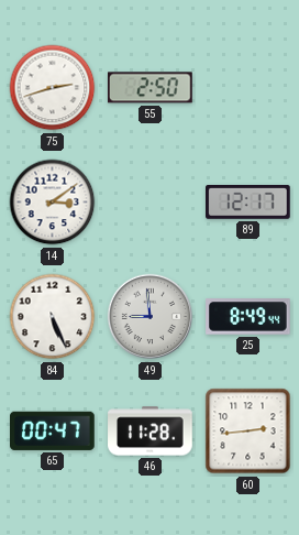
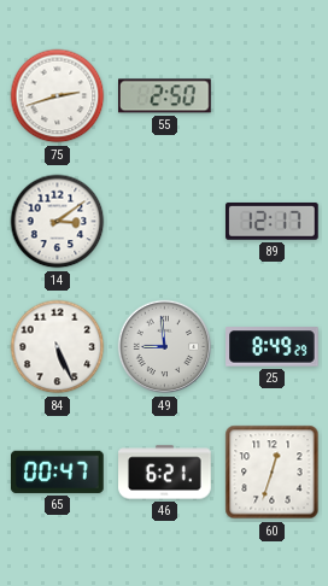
25: 8:49:44 -> 8:49:29 (273, 347)
46: 11:28 -> 6:21 (165, 473)
60: 2:44 -> 12:33 (273, 473)
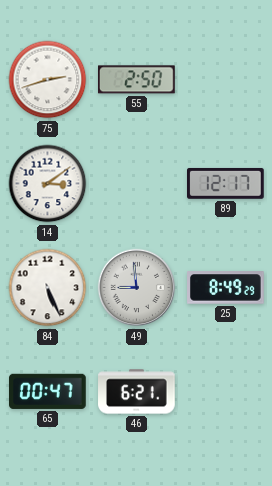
60: 12:33 -> none (273, 473)
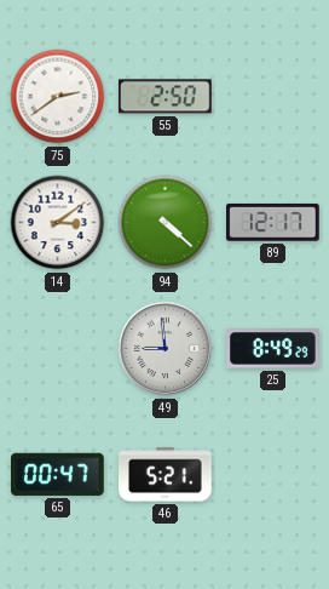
75: 2:42 -> 2:39 (58, 97)
94: none -> 4:22 (166, 223)
84: 5:26 -> none (48, 288)
46: 6:21 -> 5:21 (166, 475)
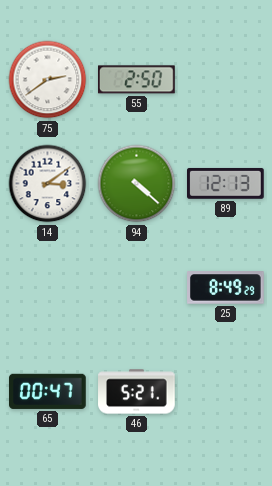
89: 12:17 -> 12:13 (226, 183)
49: 8:59 -> none (166, 349)
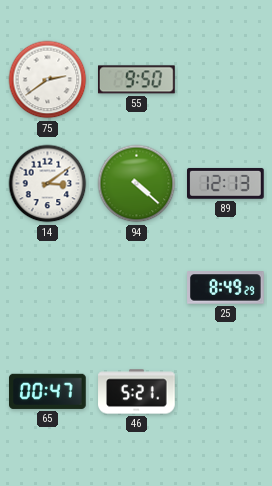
55: 2:50 -> 9:50 (137, 80)
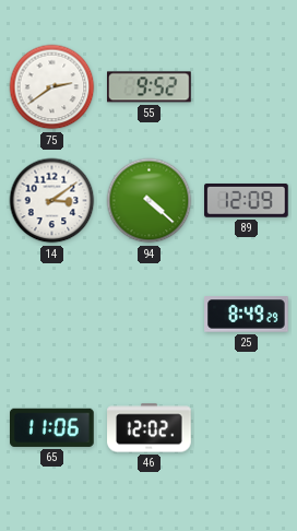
55: 9:50 -> 9:52 (150, 87)
89: 12:13 -> 12:09 (247, 200)
65: 00:47 -> 11:06 (52, 427)
46: 5:21 -> 12:02 (150, 428)
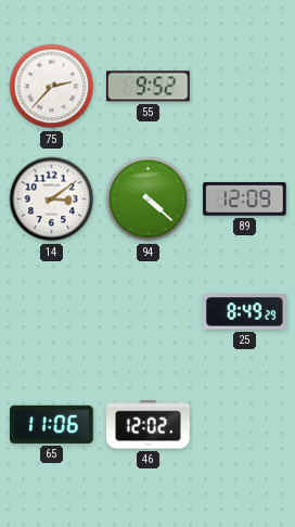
75: 2:39 -> 2:37 (52, 87)
